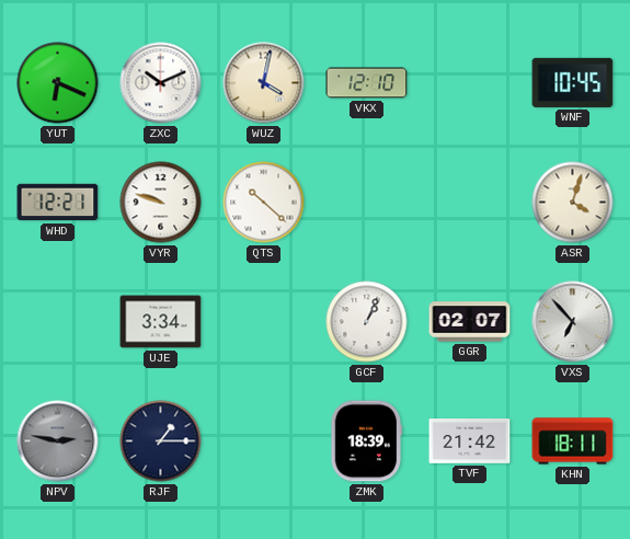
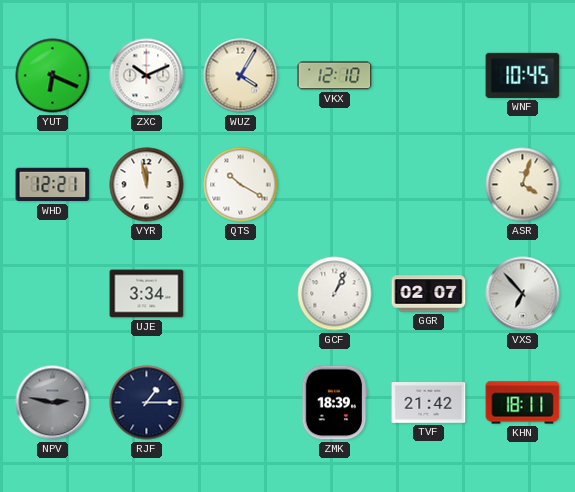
WUZ: 4:02 -> 4:05 (241, 76)
VYR: 9:48 -> 11:58 (147, 185)
QTS: 10:22 -> 10:20 (241, 185)
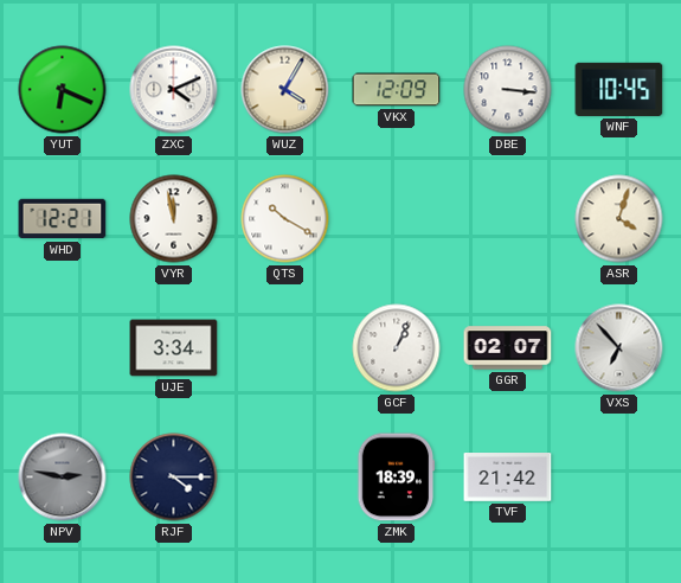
ZXC: 10:11 -> 4:11 (174, 90)
VKX: 12:10 -> 12:09 (397, 90)
DBE: none -> 3:16 (508, 90)
RJF: 1:15 -> 4:15 (174, 478)
KHN: 18:11 -> none (523, 403)
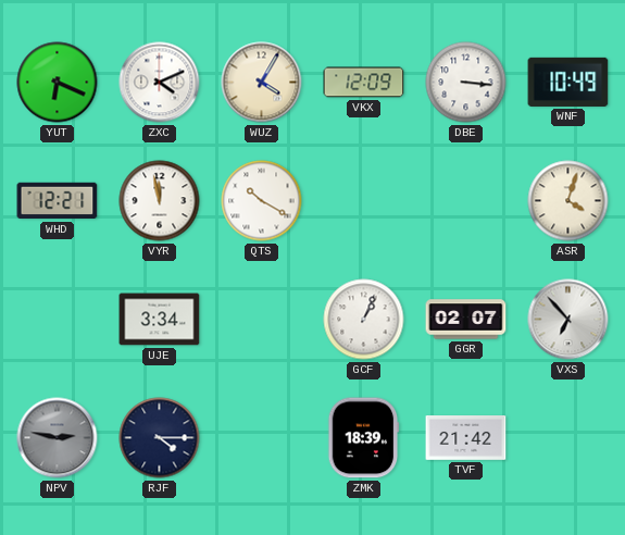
WNF: 10:45 -> 10:49 (568, 82)
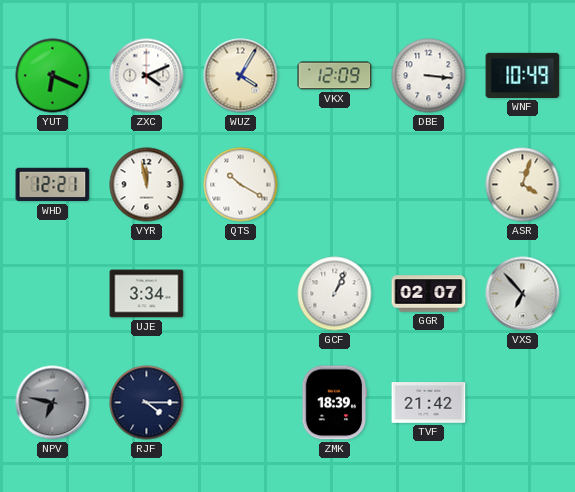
NPV: 2:47 -> 6:47 (53, 403)
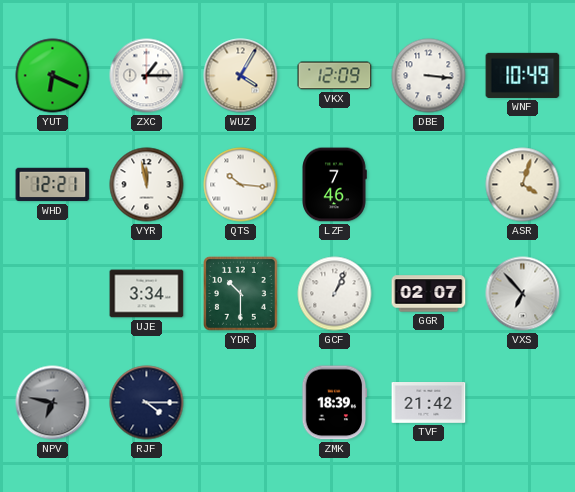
ZXC: 4:11 -> 1:15 (147, 76)
QTS: 10:20 -> 10:16 (241, 185)
LZF: none -> 7:46 (334, 185)
YDR: none -> 10:30 (241, 294)
